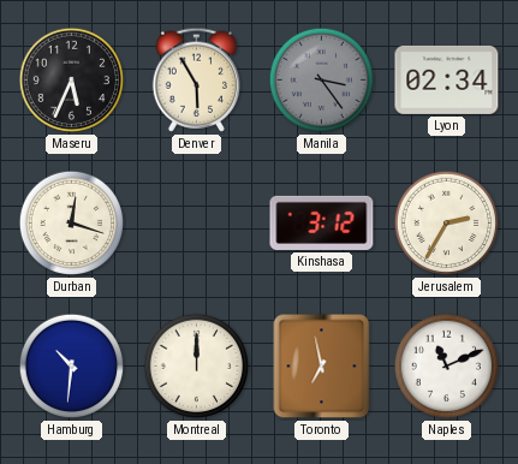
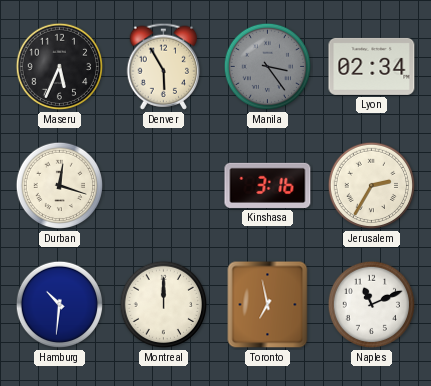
Kinshasa: 3:12 -> 3:16 (268, 185)
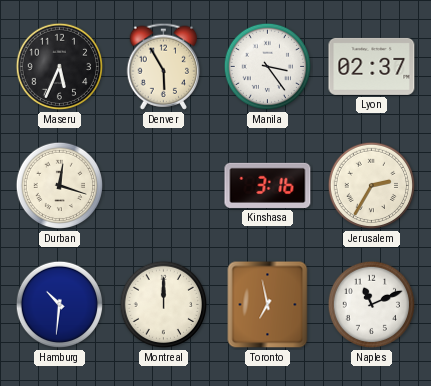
Manila dial: grey -> white (268, 67)
Lyon: 02:34 -> 02:37 (372, 66)
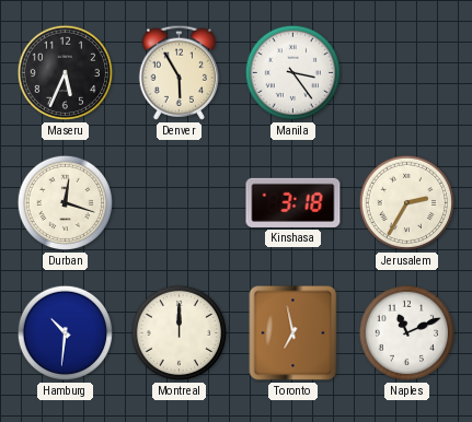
Lyon: 02:37 -> none (372, 66)
Kinshasa: 3:16 -> 3:18 (293, 202)
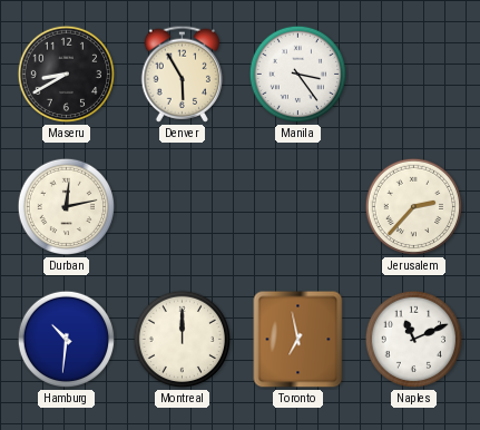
Maseru: 5:34 -> 8:40 (67, 75)
Durban: 12:18 -> 12:13 (67, 207)
Kinshasa: 3:18 -> none (293, 202)
Jerusalem: 2:35 -> 2:37 (414, 207)
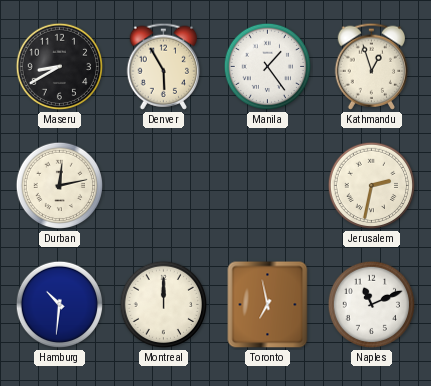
Manila: 3:24 -> 1:24 (268, 67)
Kathmandu: none -> 12:57 (372, 66)
Jerusalem: 2:37 -> 2:32 (372, 186)
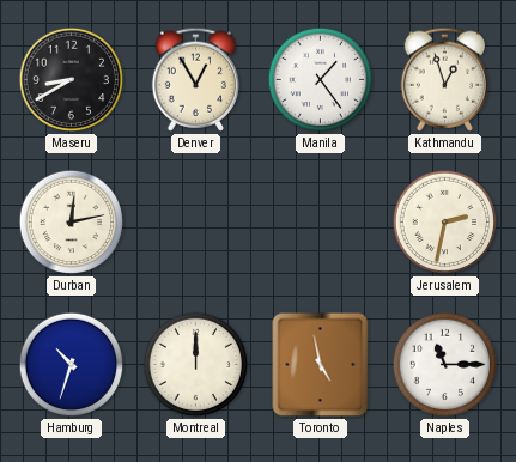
Denver: 5:55 -> 12:55 (196, 79)
Hamburg: 10:31 -> 10:33 (72, 365)
Toronto: 6:58 -> 4:58 (321, 365)
Naples: 11:11 -> 11:15 (445, 365)
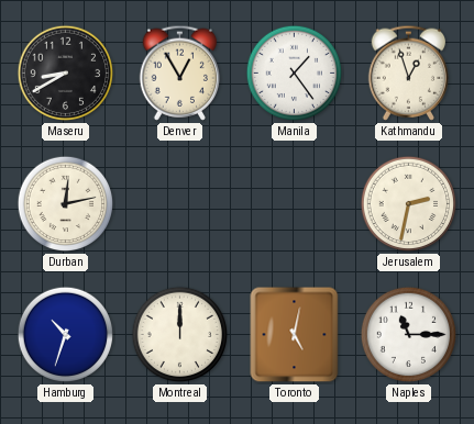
Toronto: 4:58 -> 5:02 (295, 335)
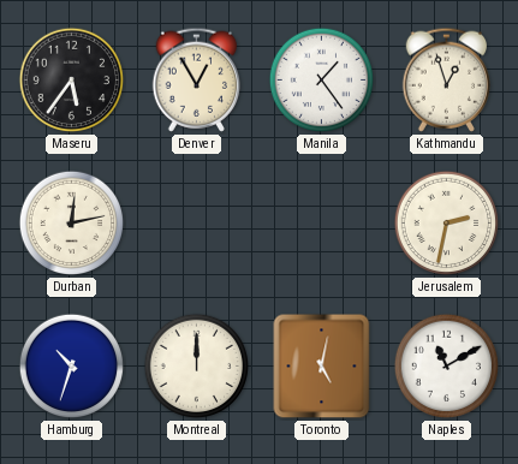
Maseru: 8:40 -> 5:36 (72, 81)
Naples: 11:15 -> 11:10 (447, 367)
